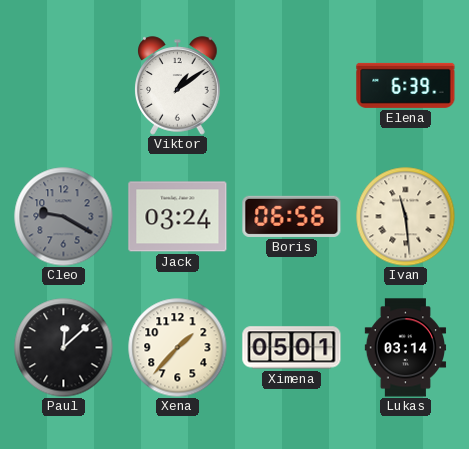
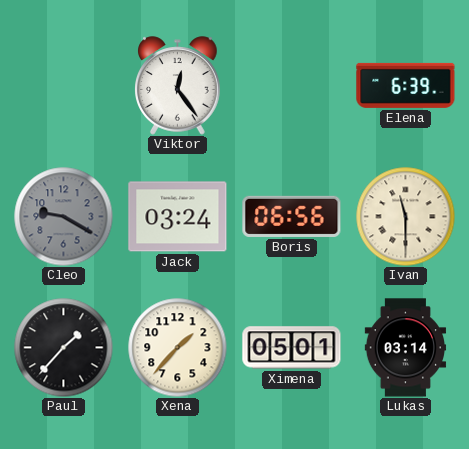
Viktor: 1:09 -> 12:24 (178, 86)
Ivan: 11:29 -> 11:30 (406, 217)
Paul: 12:08 -> 1:37 (64, 348)
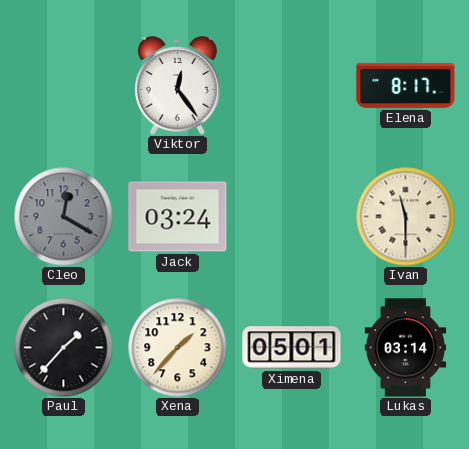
Elena: 6:39 -> 8:17 (406, 85)
Cleo: 9:20 -> 12:20 (64, 217)
Boris: 06:56 -> none (292, 216)
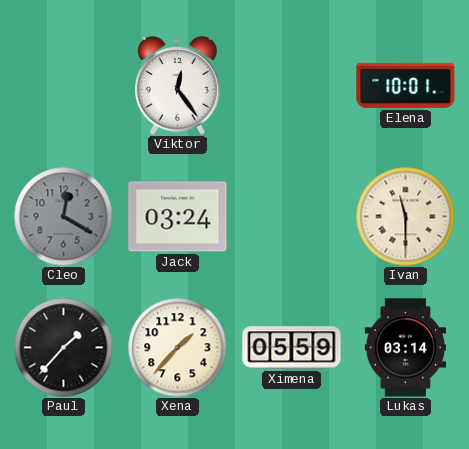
Elena: 8:17 -> 10:01 (406, 85)
Ximena: 05:01 -> 05:59 (292, 348)
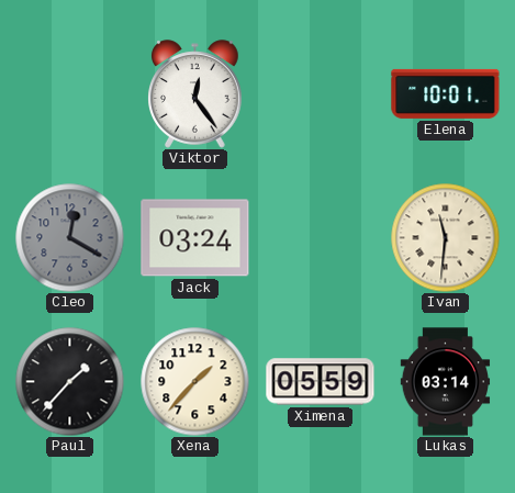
Ivan: 11:30 -> 11:31 (446, 238)
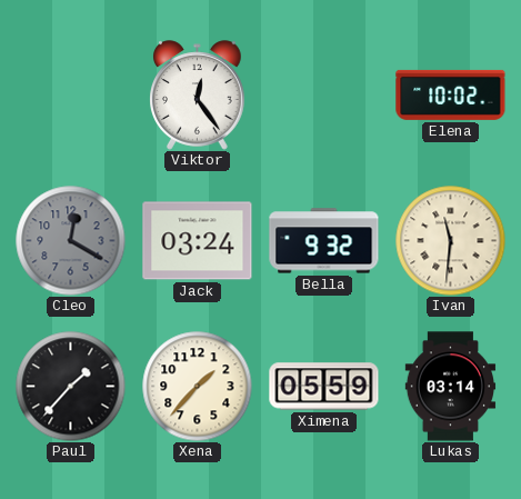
Elena: 10:01 -> 10:02 (451, 94)
Bella: none -> 9:32 (324, 241)
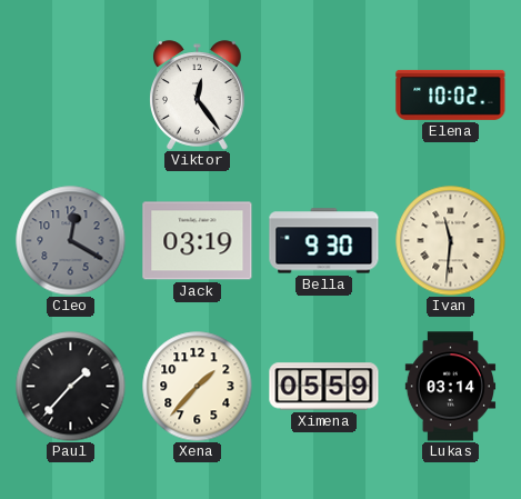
Jack: 03:24 -> 03:19 (198, 241)
Bella: 9:32 -> 9:30 (324, 241)
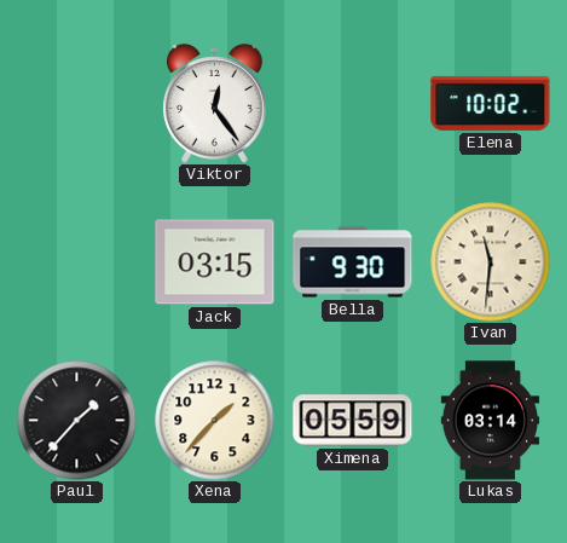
Cleo: 12:20 -> none (71, 241)
Jack: 03:19 -> 03:15 (215, 262)
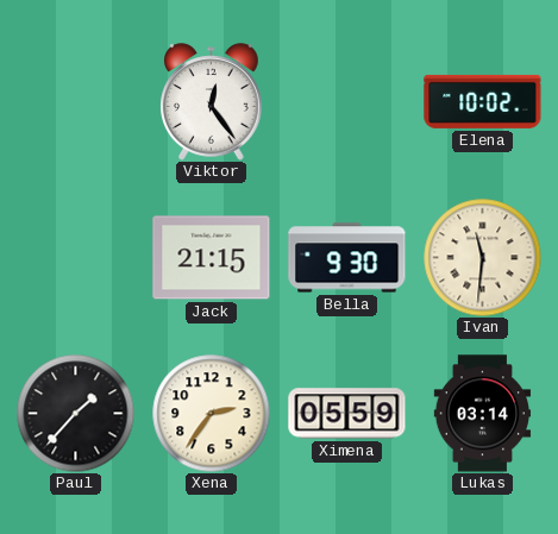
Jack: 03:15 -> 21:15 (212, 258)
Xena: 1:37 -> 2:36 (212, 414)
